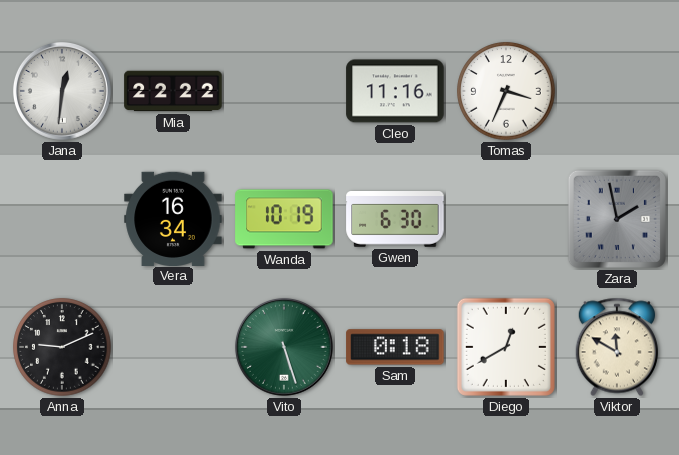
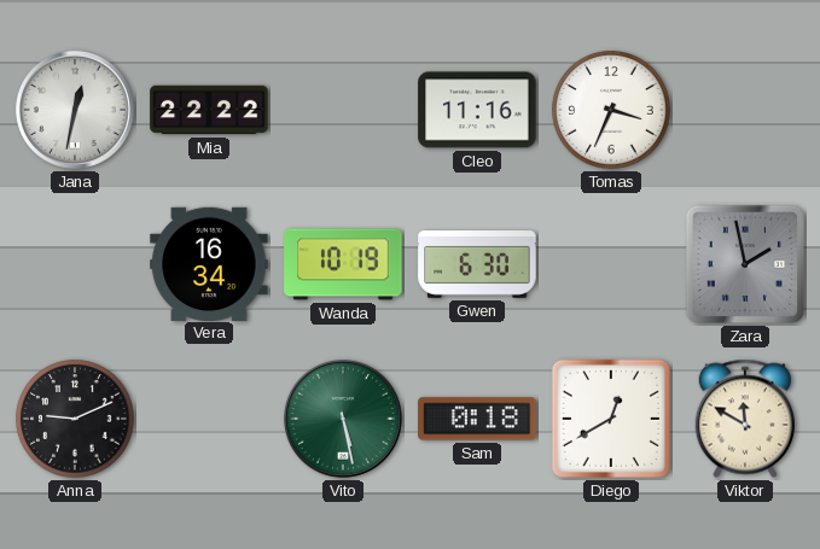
Jana: 12:31 -> 12:32 (75, 110)
Vito: 5:27 -> 5:28 (343, 419)
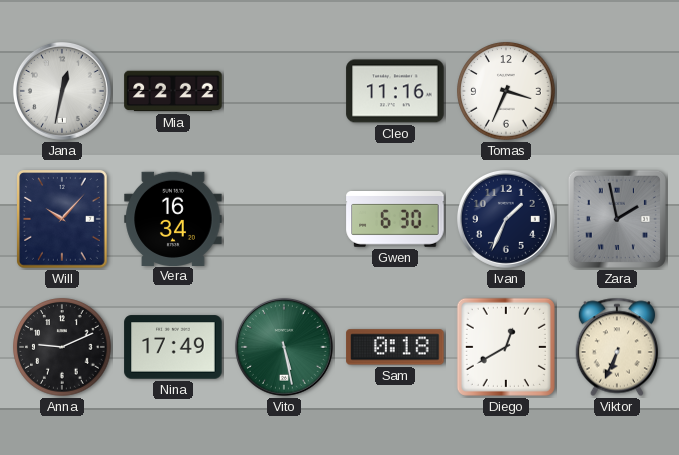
Will: none -> 10:07 (63, 220)
Wanda: 10:19 -> none (343, 264)
Ivan: none -> 1:34 (506, 219)
Nina: none -> 17:49 (173, 347)
Viktor: 11:50 -> 6:34 (617, 347)
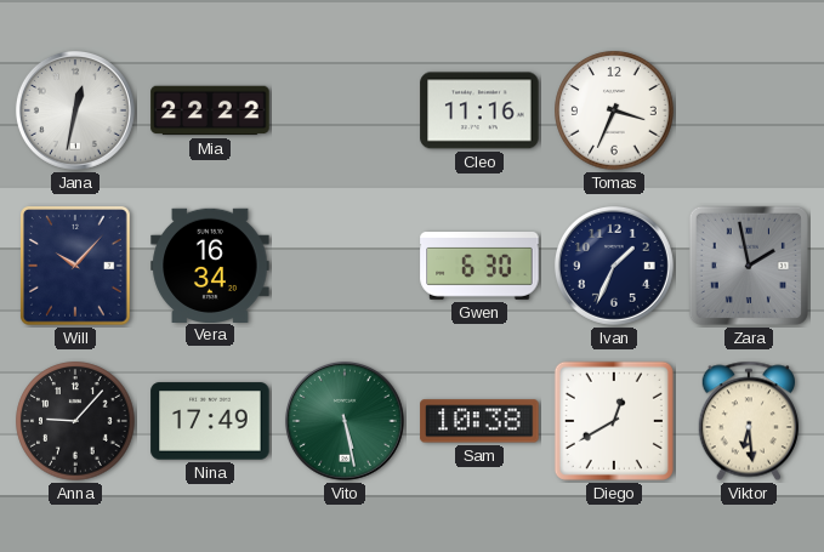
Anna: 9:11 -> 9:07 (75, 421)
Sam: 0:18 -> 10:38 (479, 421)
Viktor: 6:34 -> 6:29 (749, 421)
